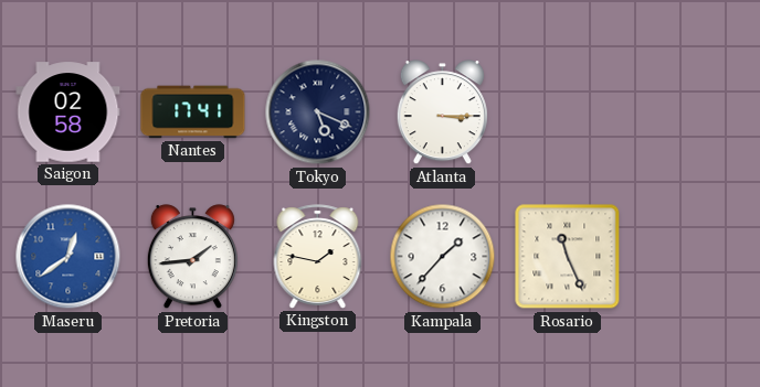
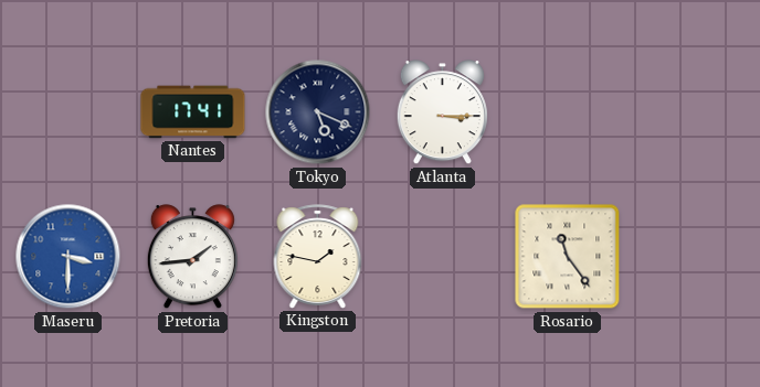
Saigon: 02:58 -> none (68, 112)
Maseru: 12:39 -> 3:30 (68, 257)
Kampala: 1:37 -> none (443, 257)
Rosario: 11:26 -> 11:24 (568, 257)
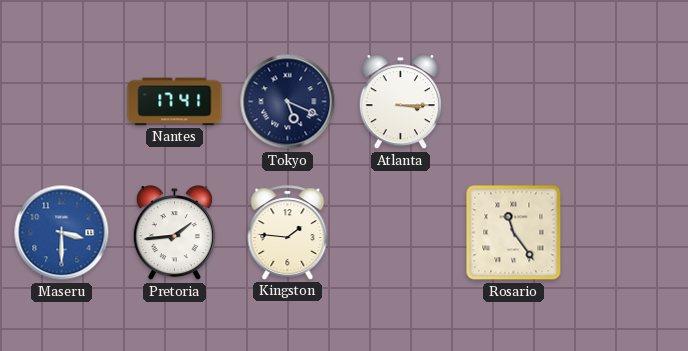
Kingston: 1:47 -> 1:46 (288, 233)
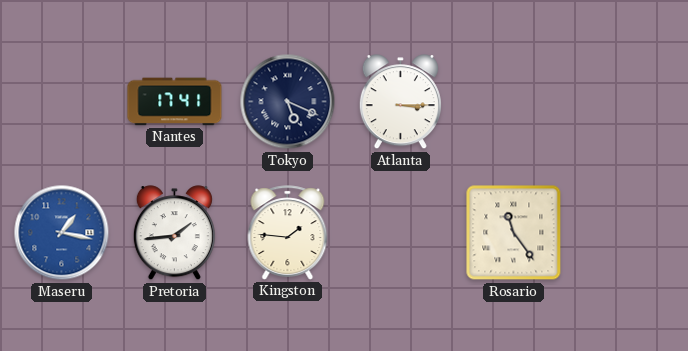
Maseru: 3:30 -> 1:17 (62, 233)
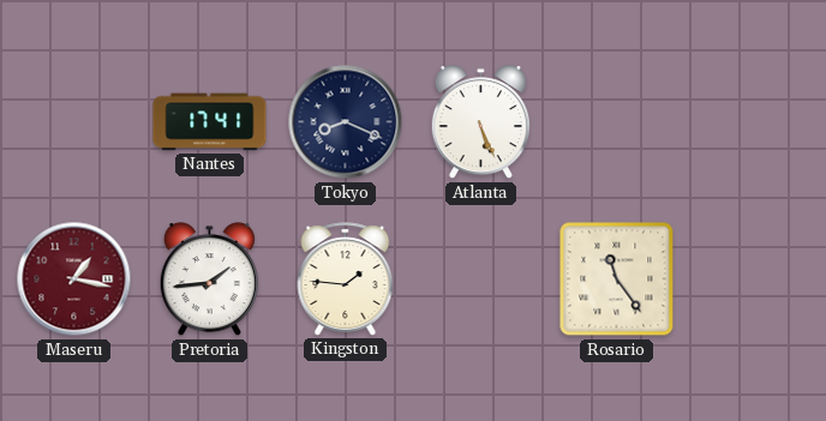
Tokyo: 5:19 -> 8:19 (346, 122)
Atlanta: 3:15 -> 5:26 (480, 122)
Maseru dial: blue -> burgundy (74, 279)
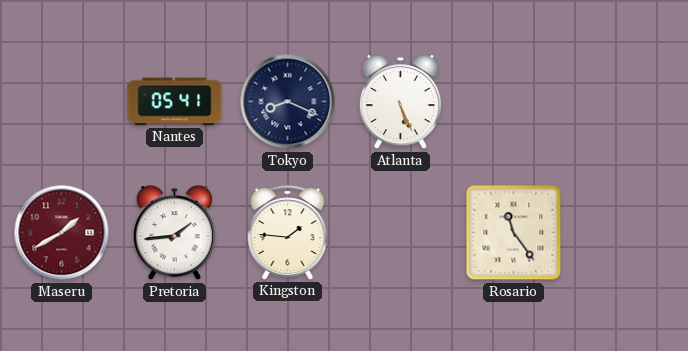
Nantes: 17:41 -> 05:41 (175, 102)
Maseru: 1:17 -> 1:40 (62, 233)
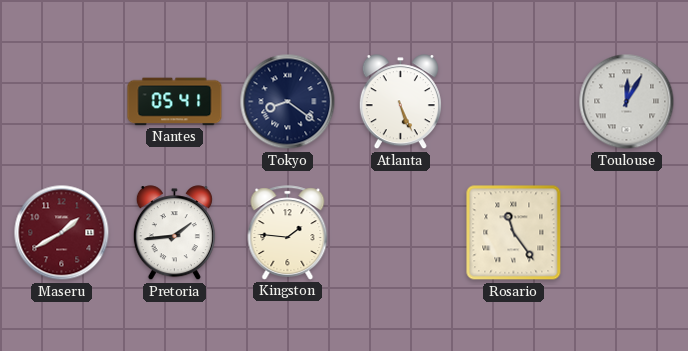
Tokyo: 8:19 -> 8:21 (288, 102)
Toulouse: none -> 12:05 (627, 102)
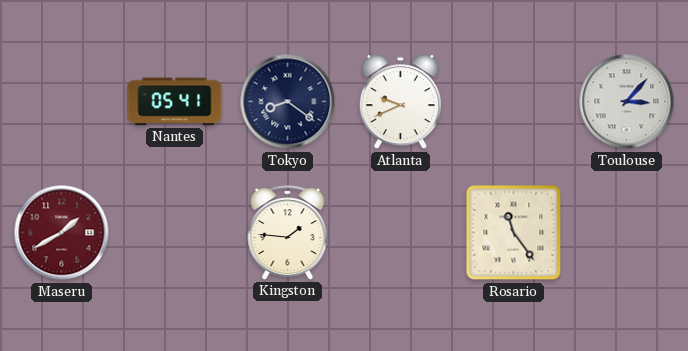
Atlanta: 5:26 -> 9:41 (400, 102)
Toulouse: 12:05 -> 3:07 (627, 102)
Pretoria: 1:44 -> none (174, 233)
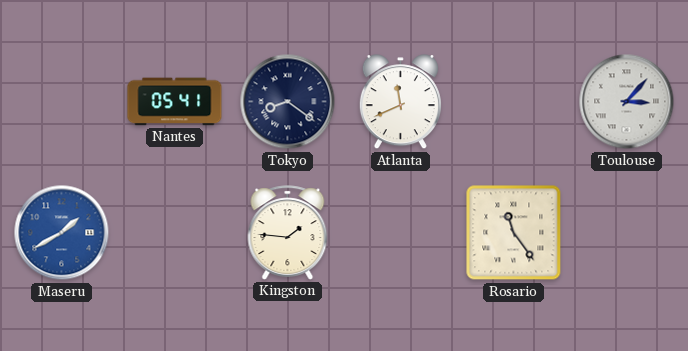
Atlanta: 9:41 -> 11:41 (400, 102)
Maseru dial: burgundy -> blue (62, 233)
